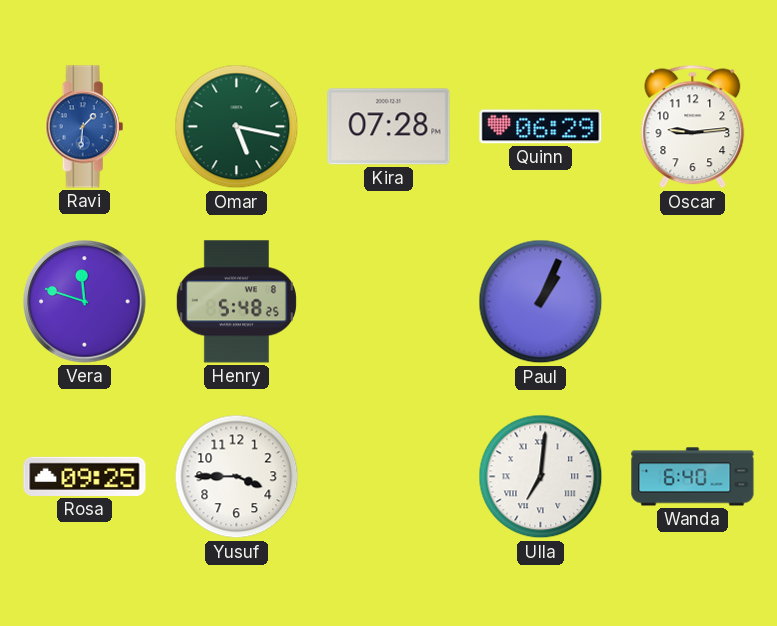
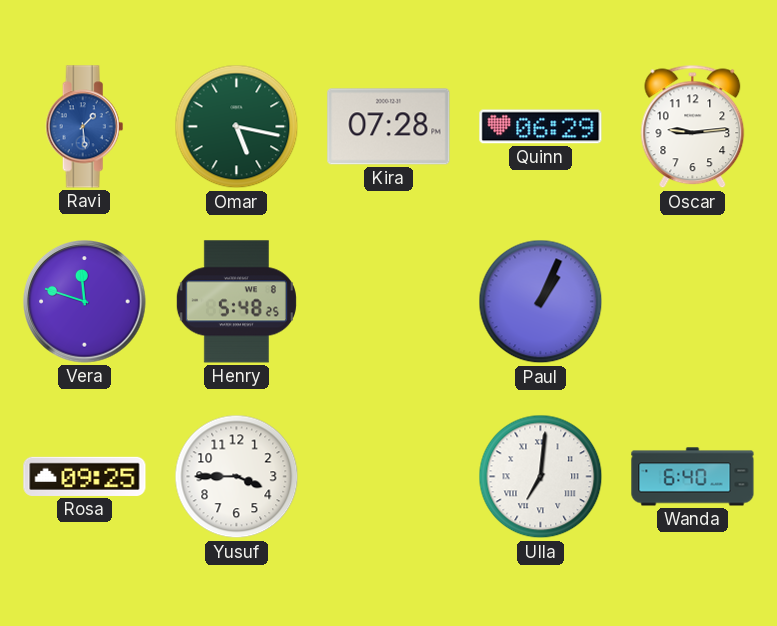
Ravi: 1:31 -> 1:29 (85, 127)
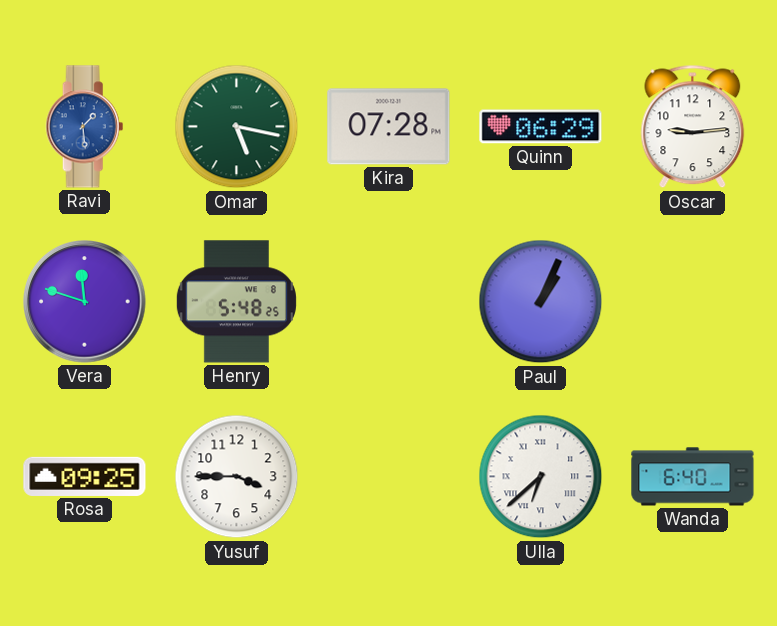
Ulla: 7:01 -> 6:38 (541, 477)
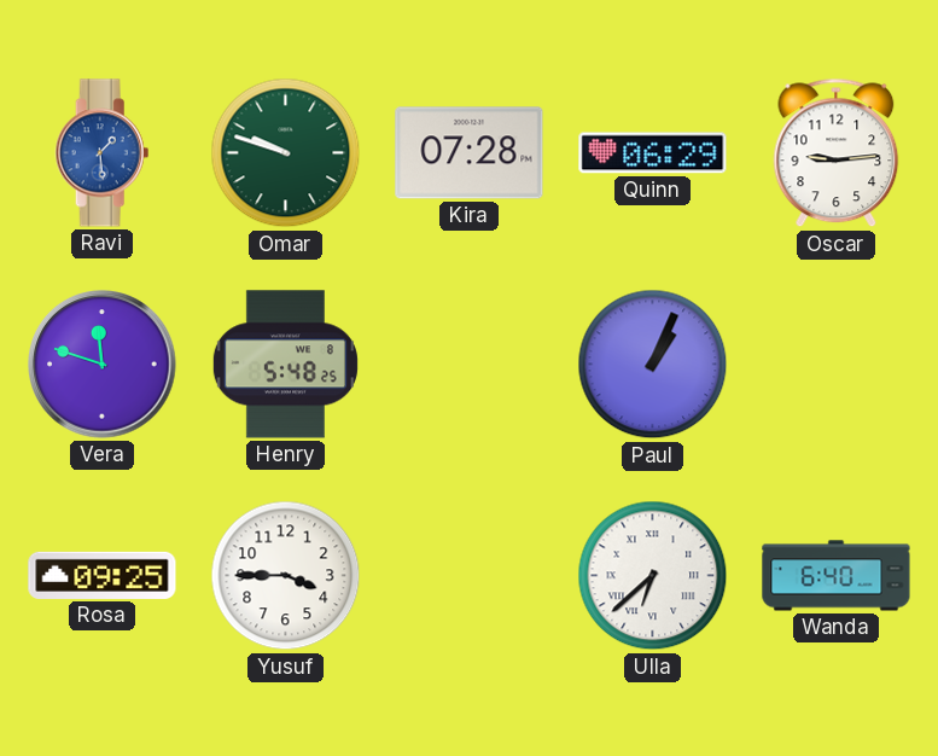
Omar: 5:17 -> 9:48 (286, 153)
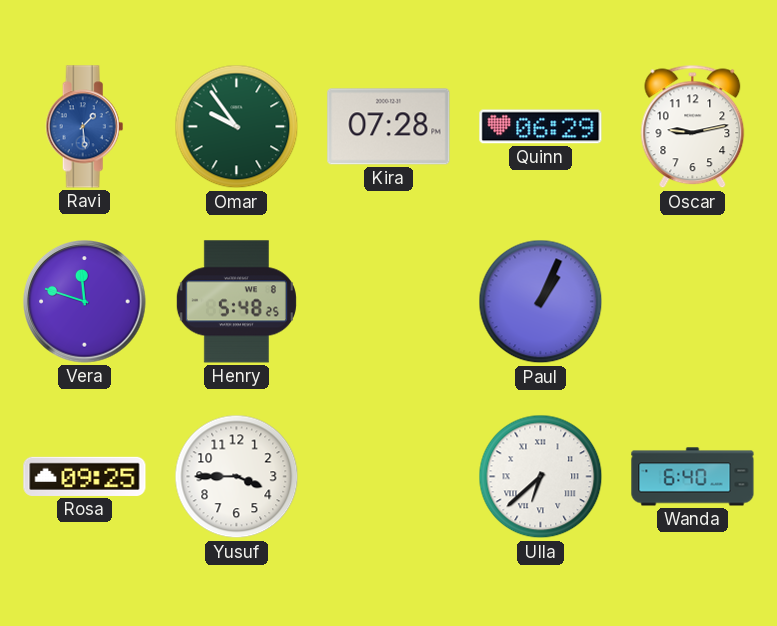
Omar: 9:48 -> 9:54 (237, 127)
Oscar: 9:14 -> 9:13 (693, 127)
